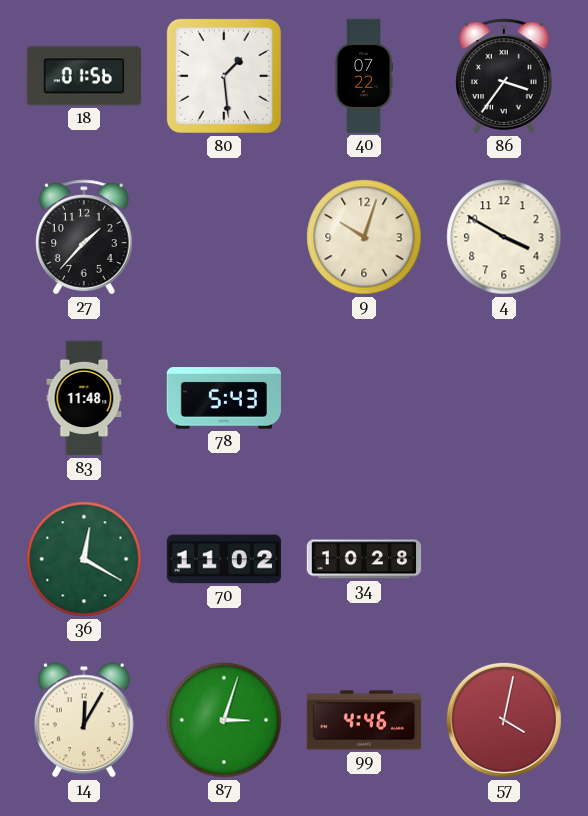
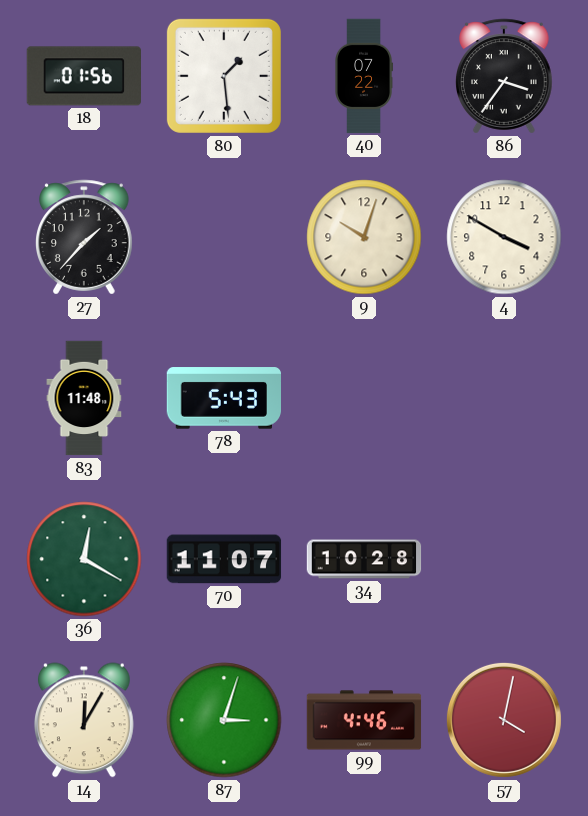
70: 11:02 -> 11:07 (224, 559)
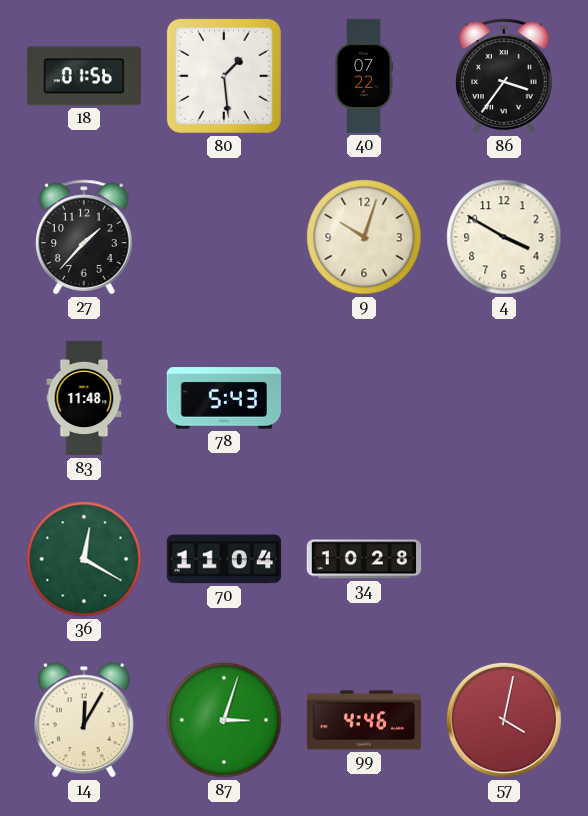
70: 11:07 -> 11:04 (224, 559)
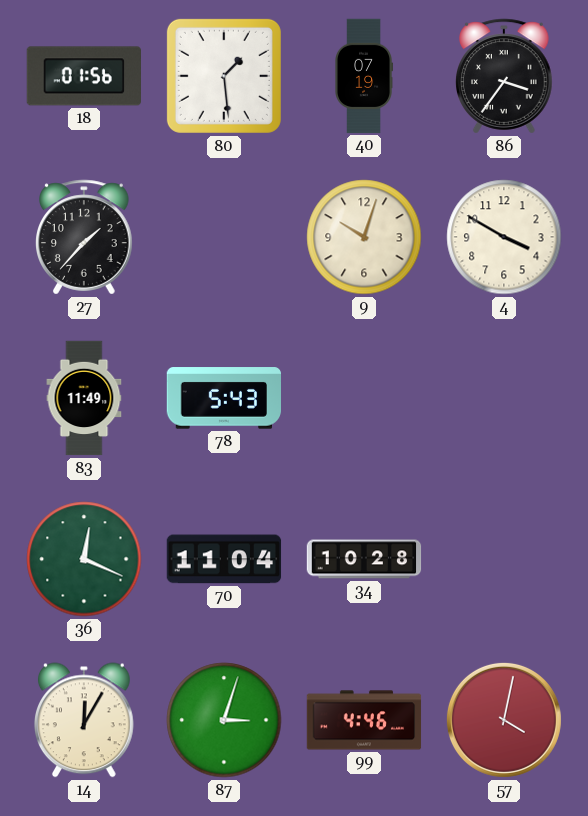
40: 07:22 -> 07:19 (364, 76)
83: 11:48 -> 11:49 (84, 398)
36: 12:20 -> 12:19 (84, 559)
